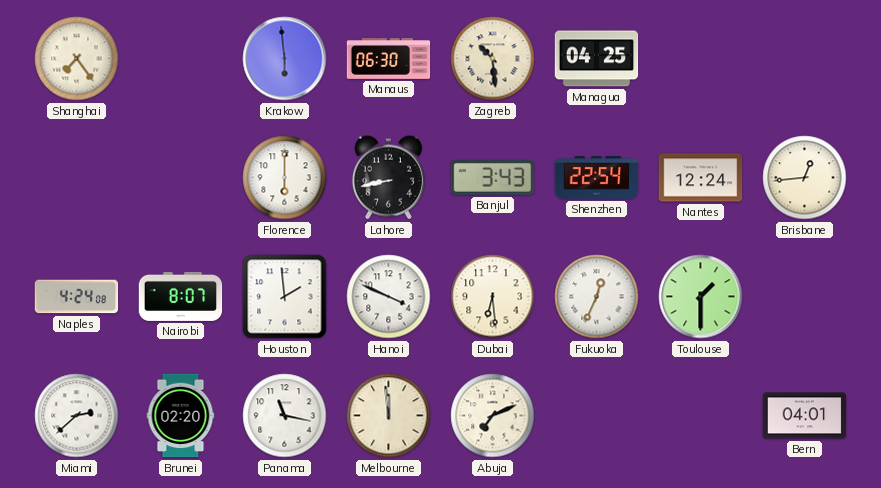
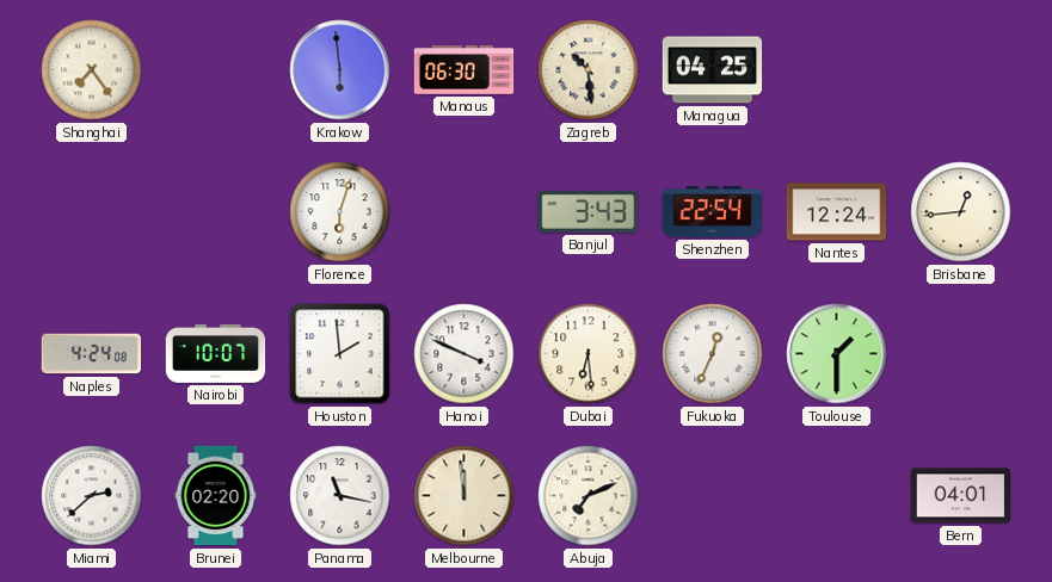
Florence: 6:00 -> 6:03 (340, 212)
Lahore: 8:43 -> none (388, 178)
Nairobi: 8:07 -> 10:07 (216, 353)
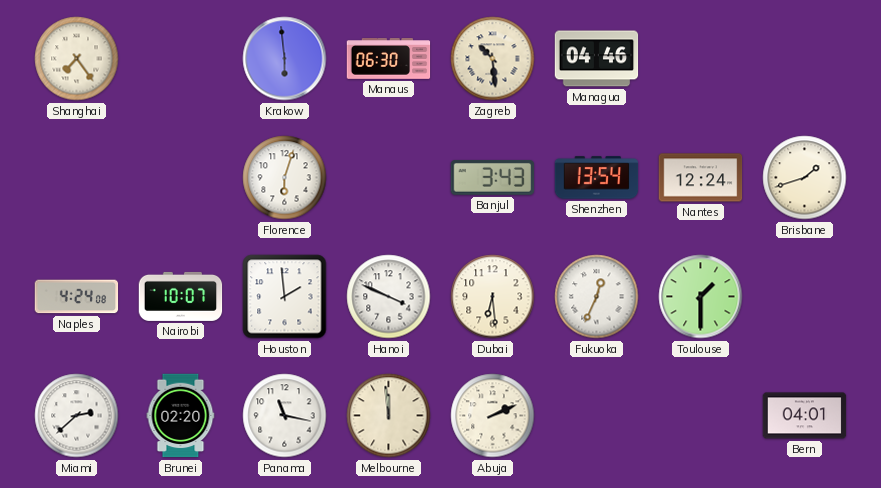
Managua: 04:25 -> 04:46 (597, 59)
Shenzhen: 22:54 -> 13:54 (597, 178)
Brisbane: 12:44 -> 1:42 (805, 178)
Abuja: 7:11 -> 2:11 (493, 416)
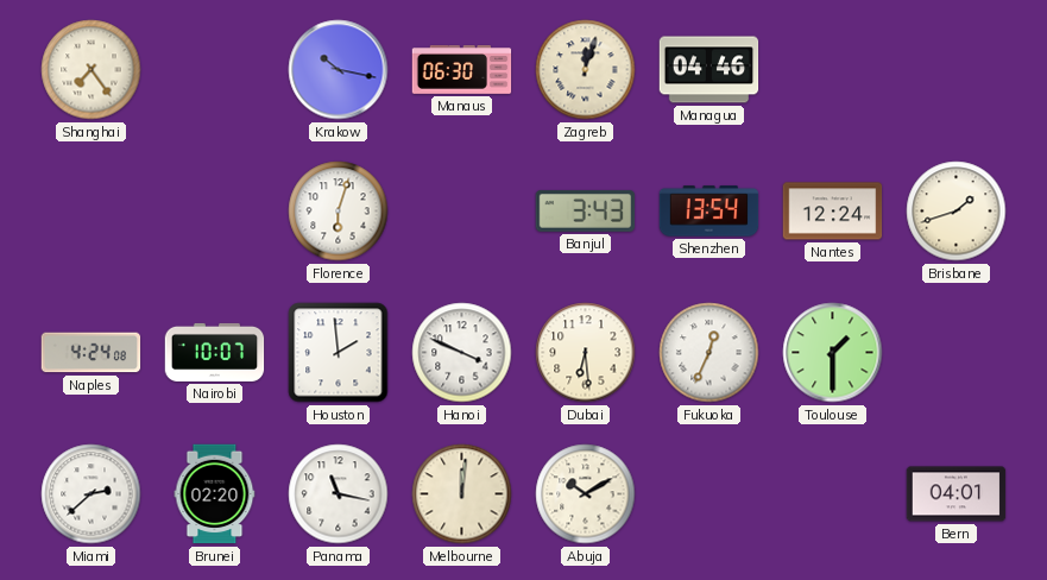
Krakow: 5:59 -> 10:17 (339, 70)
Zagreb: 10:29 -> 12:03 (586, 70)
Melbourne: 11:59 -> 12:01 (462, 494)
Abuja: 2:11 -> 10:10 (586, 494)
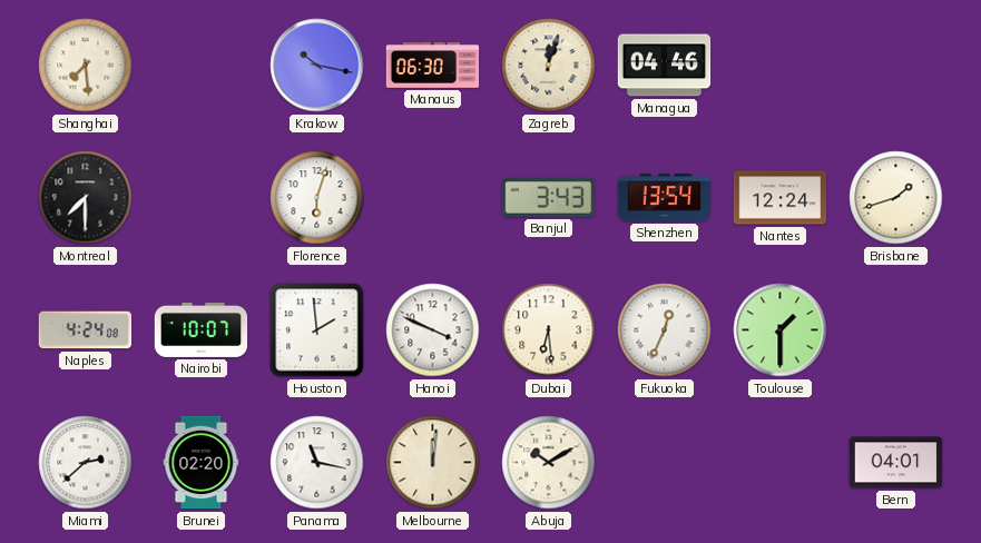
Shanghai: 7:24 -> 7:29 (86, 66)
Montreal: none -> 7:30 (86, 198)
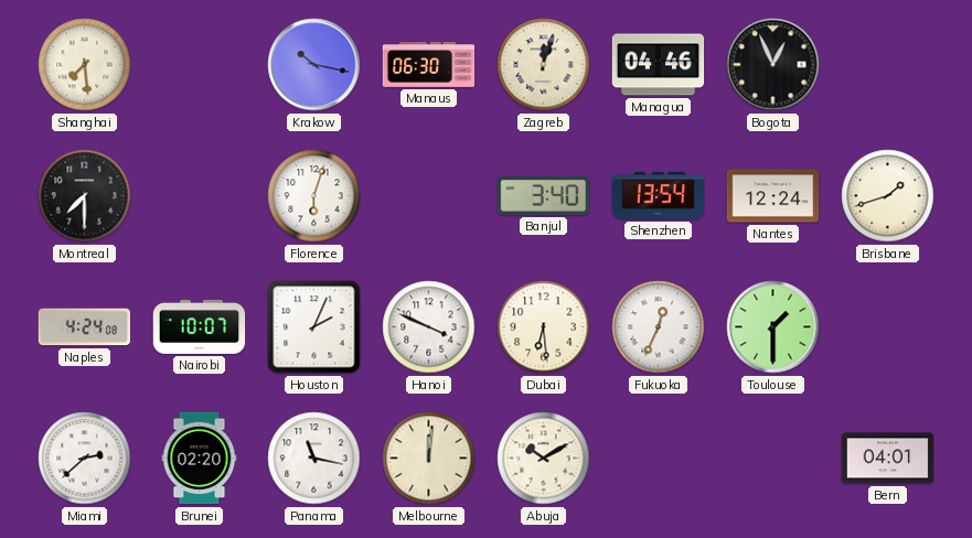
Bogota: none -> 12:56 (773, 65)
Banjul: 3:43 -> 3:40 (544, 196)
Houston: 1:59 -> 2:04 (314, 327)
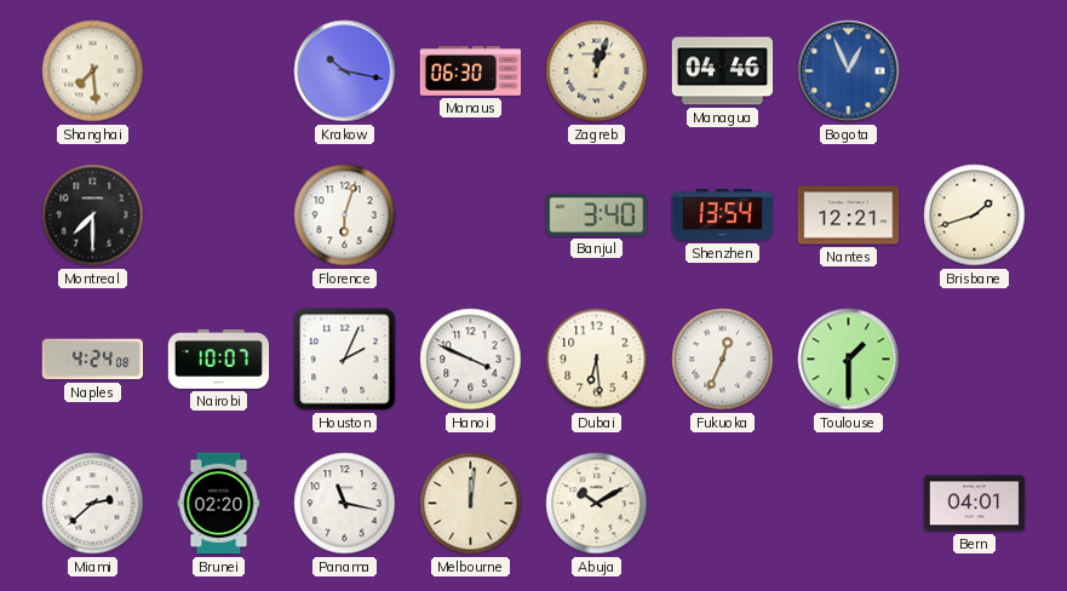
Bogota dial: black -> blue (849, 71)
Nantes: 12:24 -> 12:21 (849, 216)
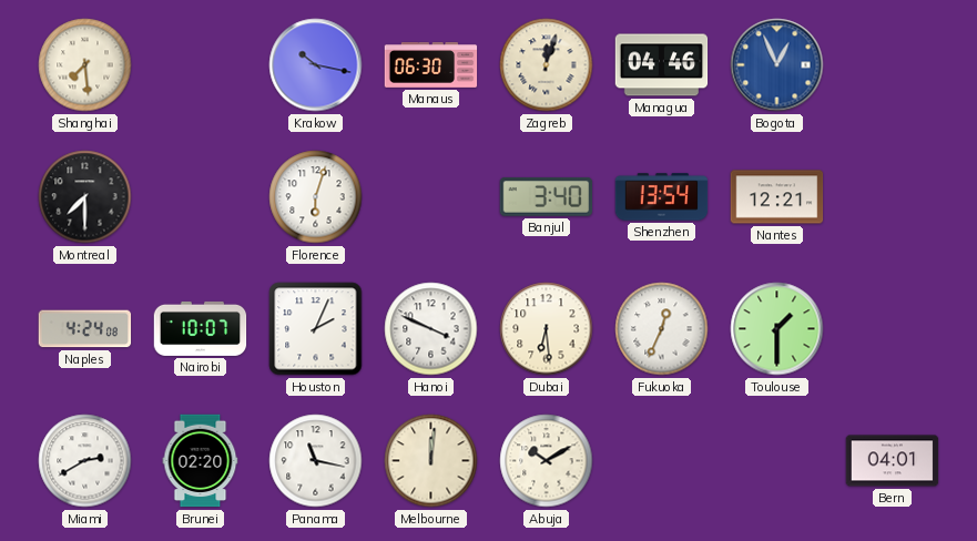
Brisbane: 1:42 -> none (975, 216)
Miami: 2:38 -> 2:40 (85, 461)
